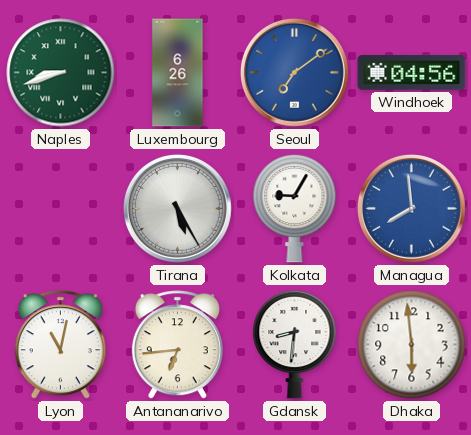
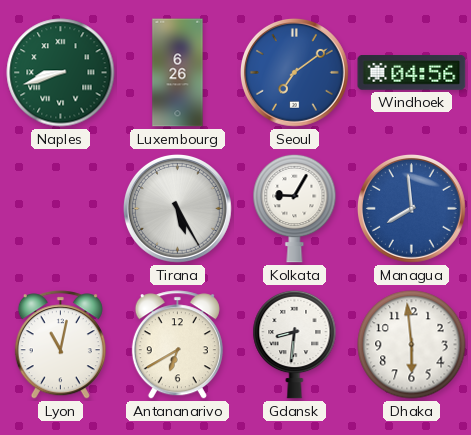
Antananarivo: 6:44 -> 6:40 (177, 345)
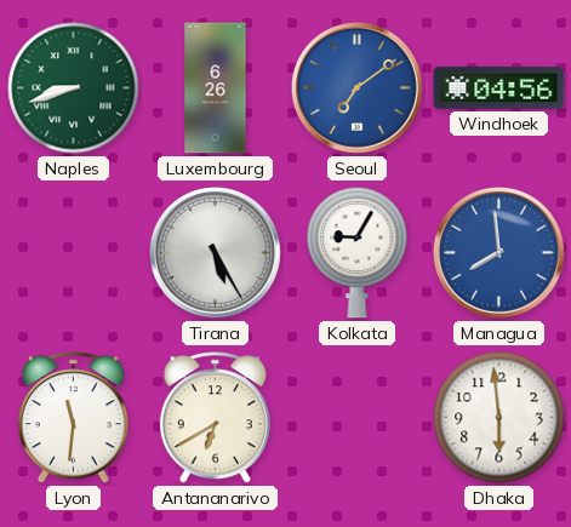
Lyon: 11:02 -> 11:31 (73, 418)
Gdansk: 8:31 -> none (295, 344)
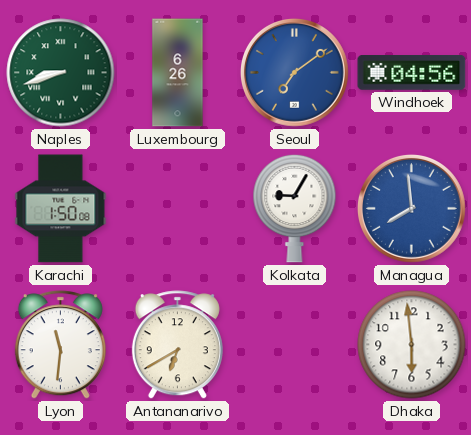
Karachi: none -> 1:50 (61, 209)
Tirana: 5:25 -> none (215, 252)
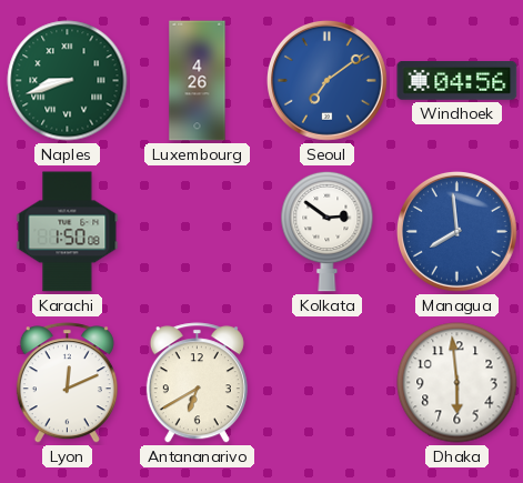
Luxembourg: 6:26 -> 4:26 (198, 81)
Kolkata: 9:05 -> 2:51 (328, 231)
Lyon: 11:31 -> 12:11 (67, 383)
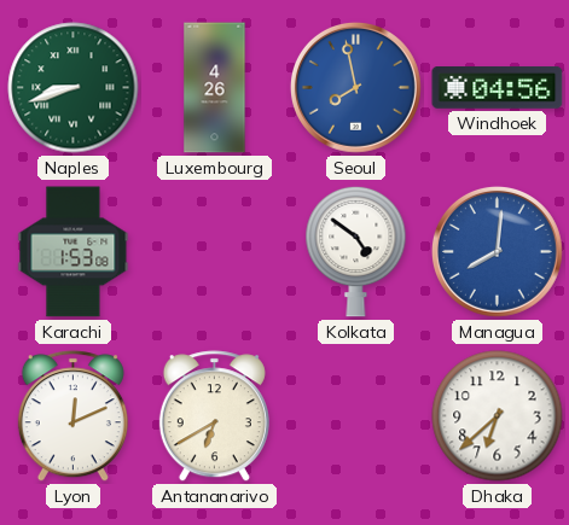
Seoul: 7:09 -> 7:58 (355, 87)
Karachi: 1:50 -> 1:53 (74, 252)
Kolkata: 2:51 -> 4:51 (356, 251)
Managua: 7:59 -> 8:01 (497, 251)
Dhaka: 5:59 -> 6:38 (498, 416)
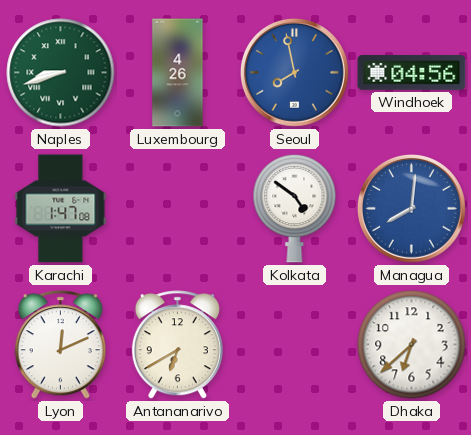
Karachi: 1:53 -> 1:47 (61, 209)
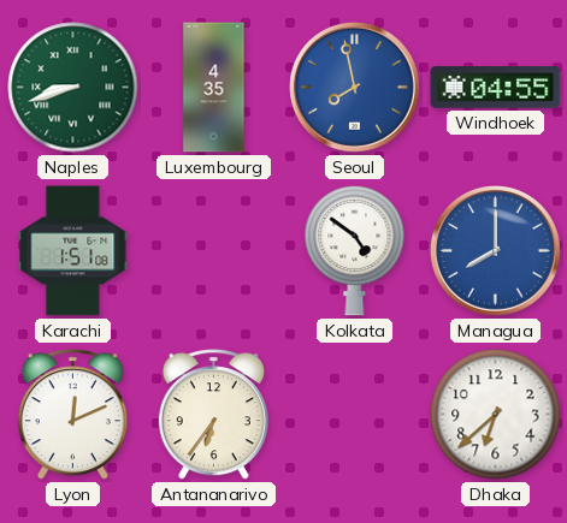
Luxembourg: 4:26 -> 4:35 (214, 88)
Windhoek: 04:56 -> 04:55 (496, 88)
Karachi: 1:47 -> 1:51 (73, 251)
Managua: 8:01 -> 8:00 (495, 250)
Antananarivo: 6:40 -> 6:36 (213, 415)
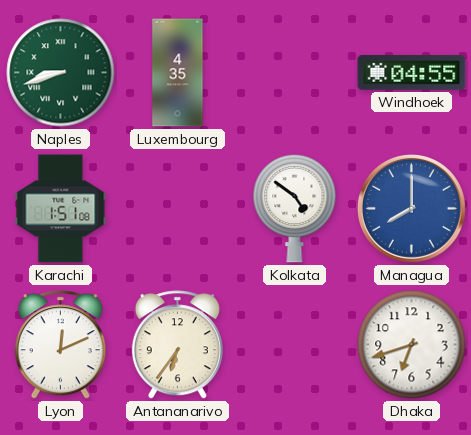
Seoul: 7:58 -> none (354, 87)
Dhaka: 6:38 -> 6:42 (412, 345)
